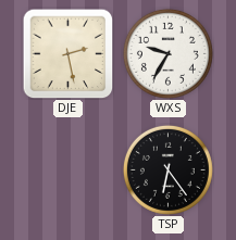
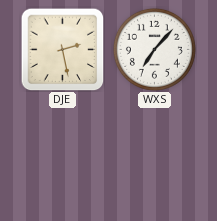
WXS: 9:35 -> 7:07 (154, 49)
TSP: 6:24 -> none (167, 169)
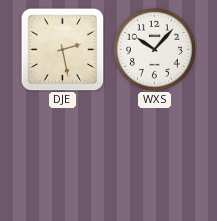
WXS: 7:07 -> 10:07 (154, 49)
